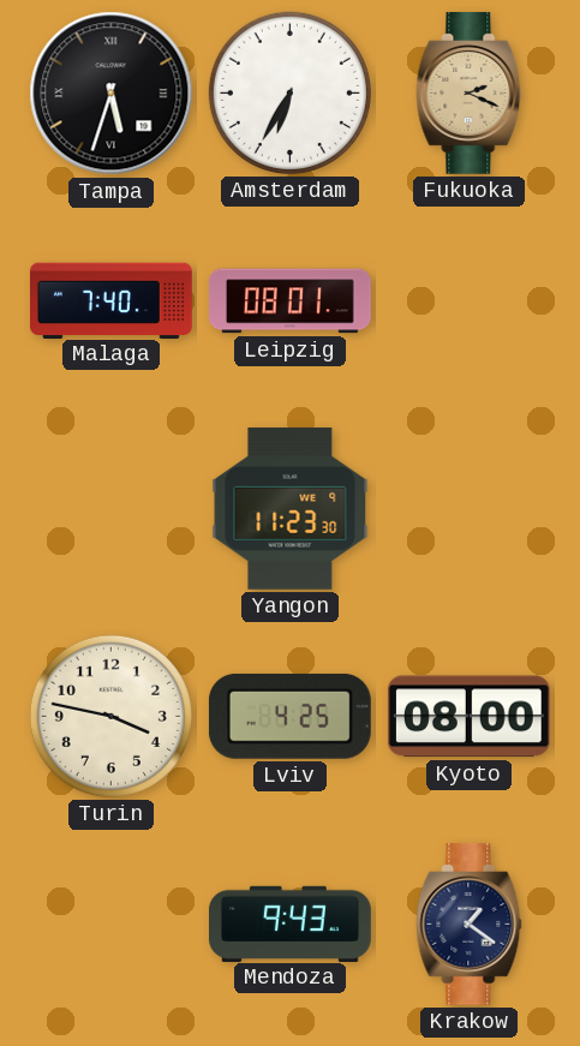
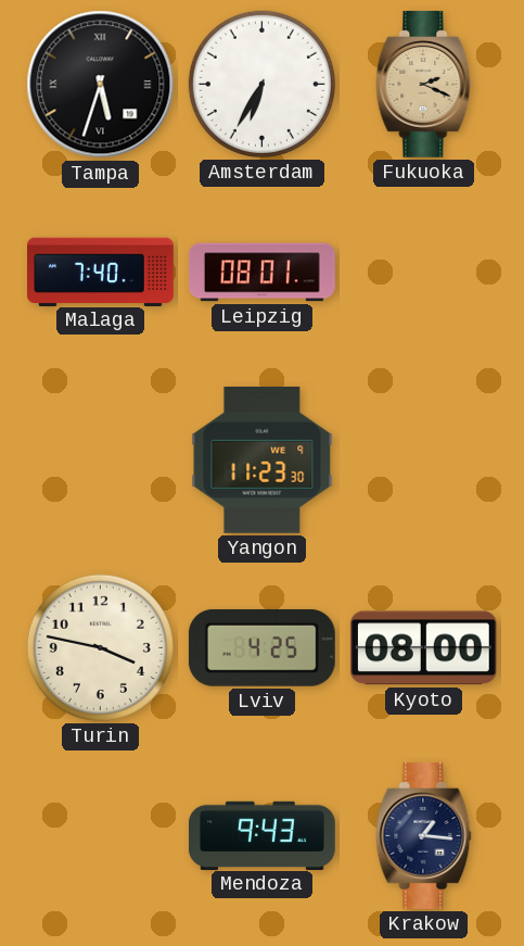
Krakow: 1:21 -> 1:16 (424, 835)
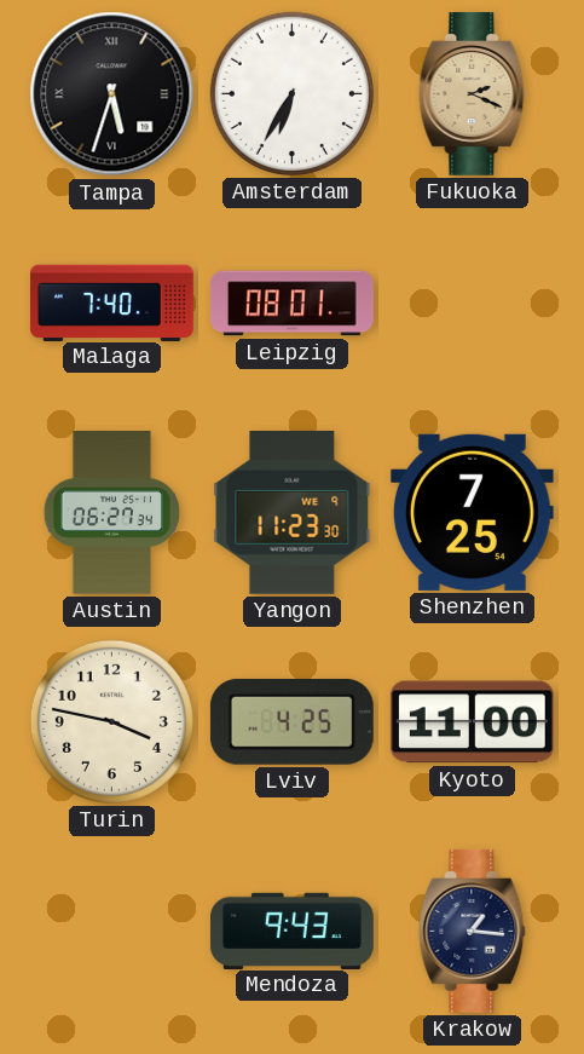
Austin: none -> 06:27 (111, 513)
Shenzhen: none -> 7:25 (472, 512)
Kyoto: 08:00 -> 11:00 (472, 722)
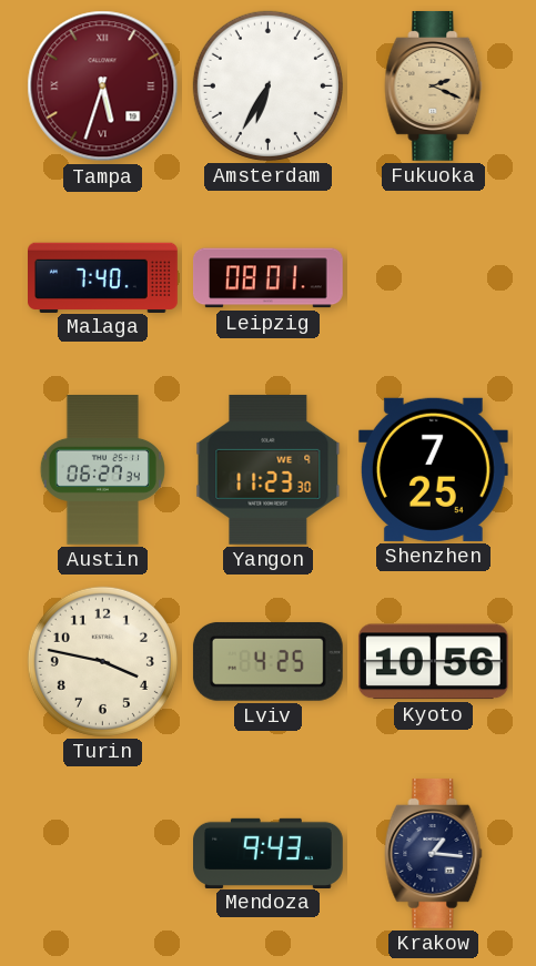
Tampa dial: black -> burgundy (103, 87)
Kyoto: 11:00 -> 10:56 (433, 662)
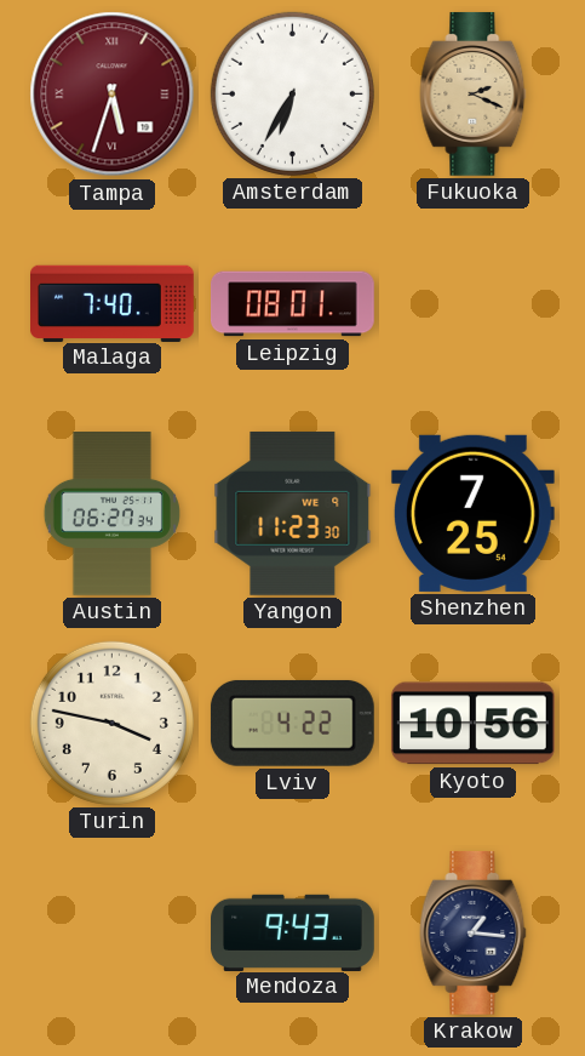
Lviv: 4:25 -> 4:22 (292, 723)
